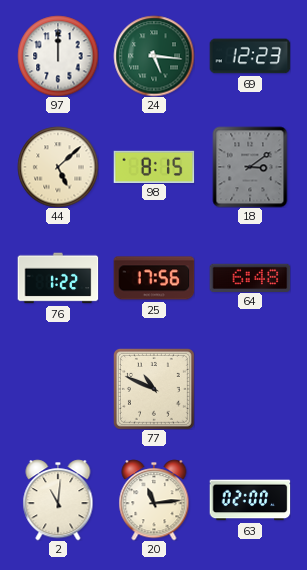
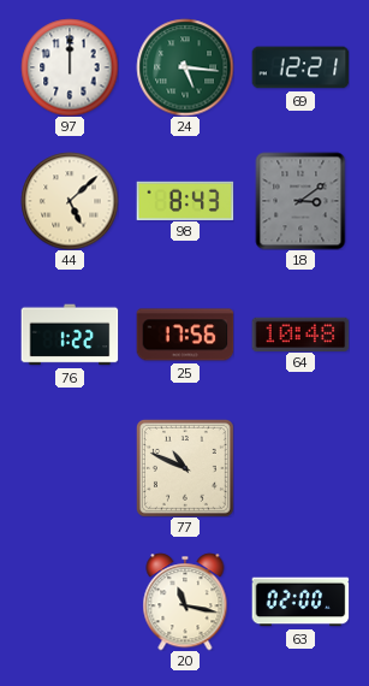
69: 12:23 -> 12:21 (300, 67)
98: 8:15 -> 8:43 (185, 200)
64: 6:48 -> 10:48 (300, 333)
2: 11:01 -> none (58, 500)
20: 11:14 -> 11:17 (185, 602)
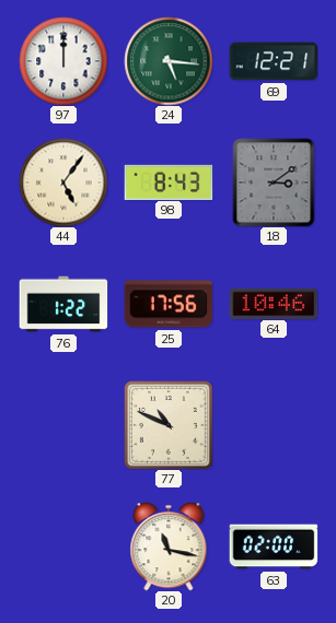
44: 5:08 -> 5:06 (63, 183)
64: 10:48 -> 10:46 (274, 303)
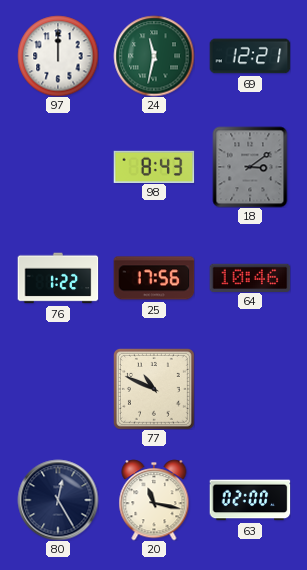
24: 5:16 -> 11:32 (154, 56)
44: 5:06 -> none (63, 183)
80: none -> 12:25 (58, 500)
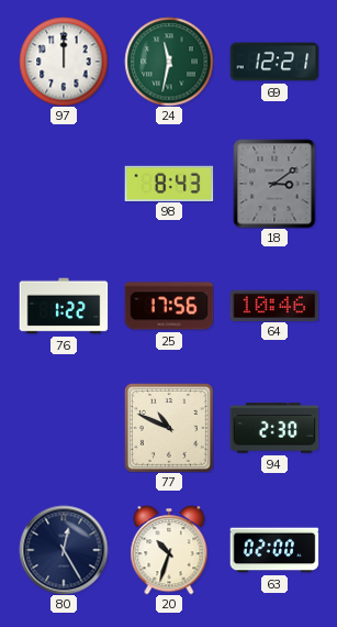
94: none -> 2:30 (274, 428)
20: 11:17 -> 10:33 (169, 550)
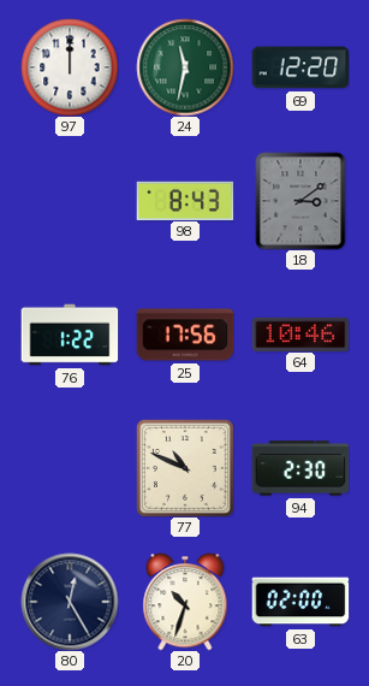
69: 12:21 -> 12:20 (300, 67)
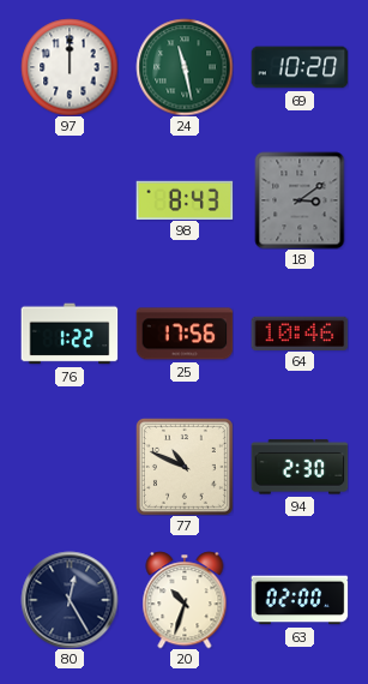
24: 11:32 -> 11:28 (185, 67)
69: 12:20 -> 10:20 (300, 67)
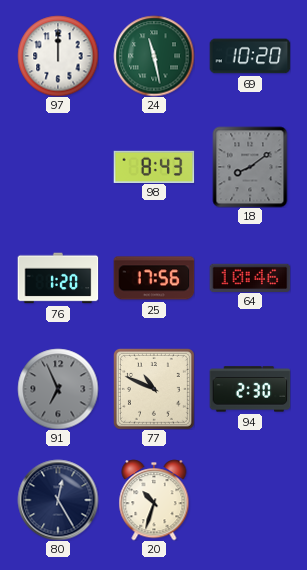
18: 3:09 -> 8:09 (250, 167)
76: 1:22 -> 1:20 (58, 278)
91: none -> 6:56 (58, 389)
63: 02:00 -> none (300, 600)
